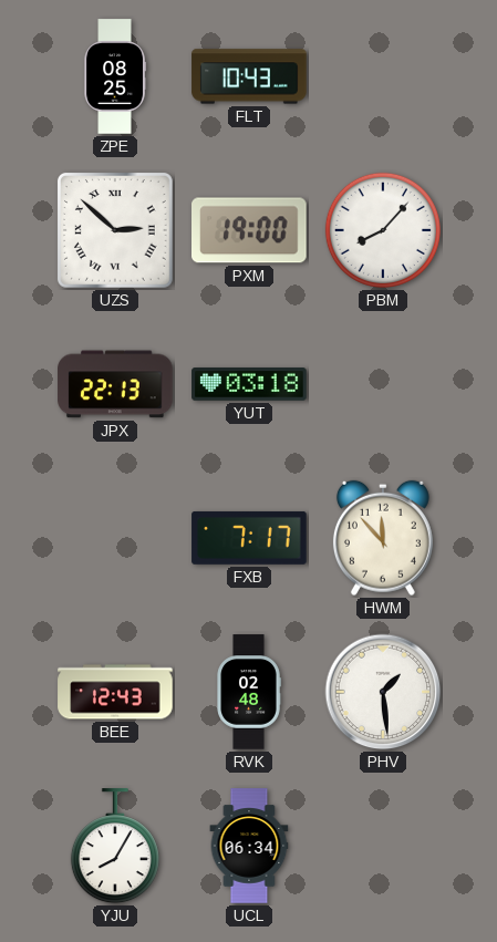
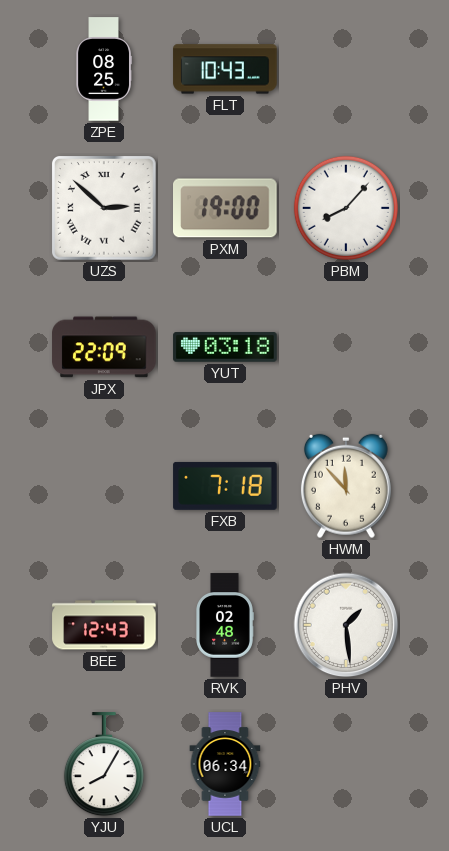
JPX: 22:13 -> 22:09 (104, 347)
FXB: 7:17 -> 7:18 (225, 486)
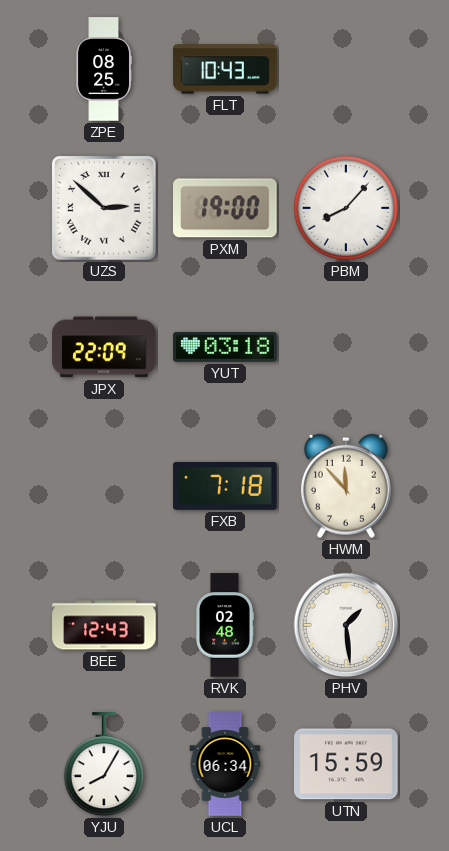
UTN: none -> 15:59 (346, 764)
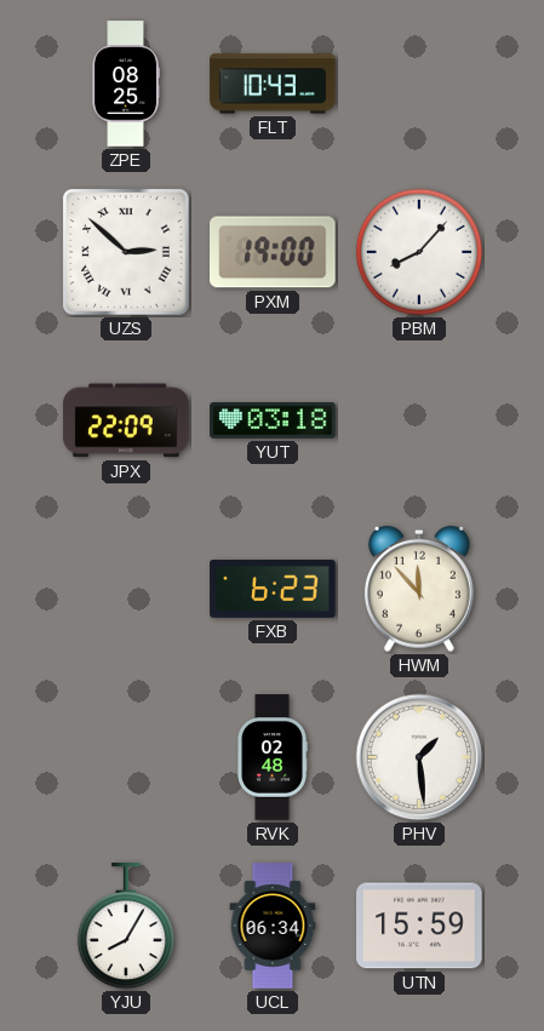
FXB: 7:18 -> 6:23 (273, 589)
BEE: 12:43 -> none (104, 625)
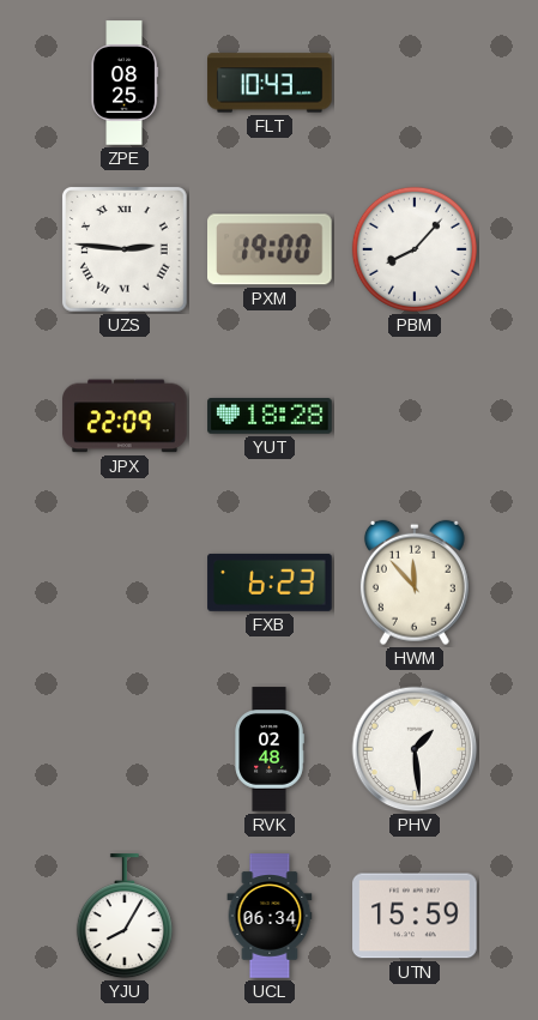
UZS: 2:52 -> 2:46 (125, 249)
YUT: 03:18 -> 18:28 (270, 416)
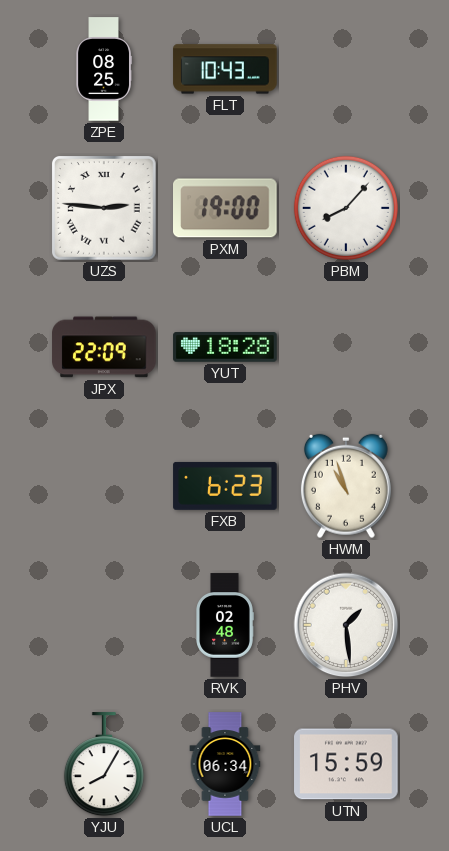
HWM: 11:53 -> 10:57 (346, 486)
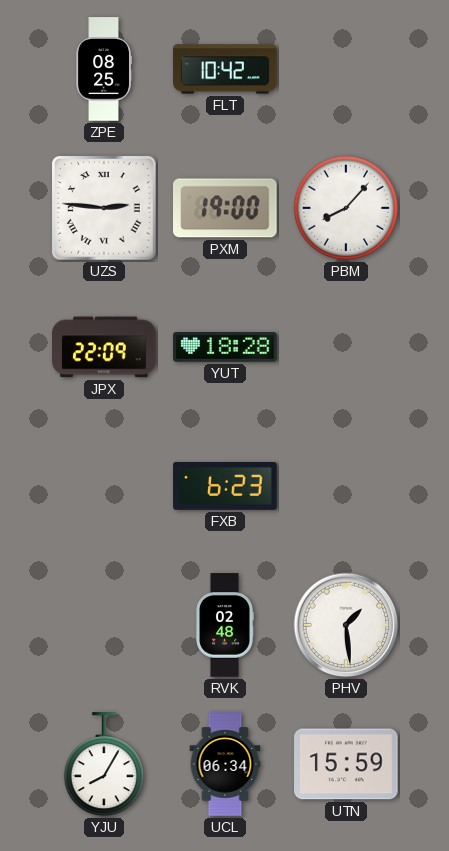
FLT: 10:43 -> 10:42 (225, 69)
HWM: 10:57 -> none (346, 486)
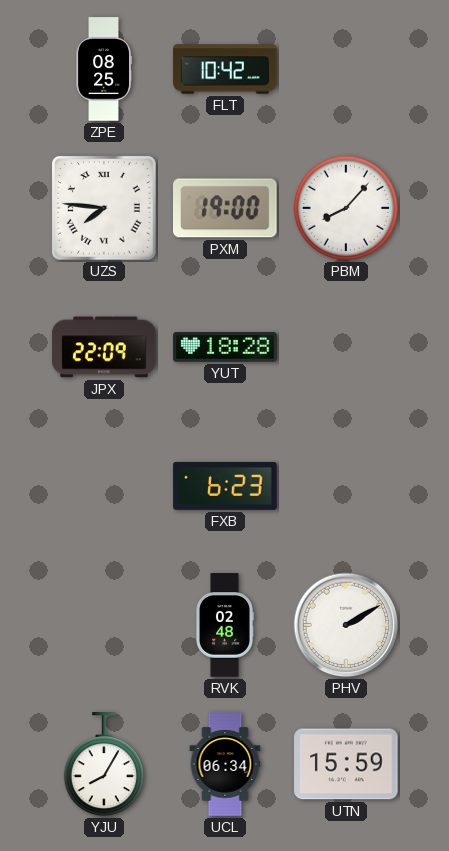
UZS: 2:46 -> 7:46 (104, 208)
PHV: 1:29 -> 2:10 (346, 625)
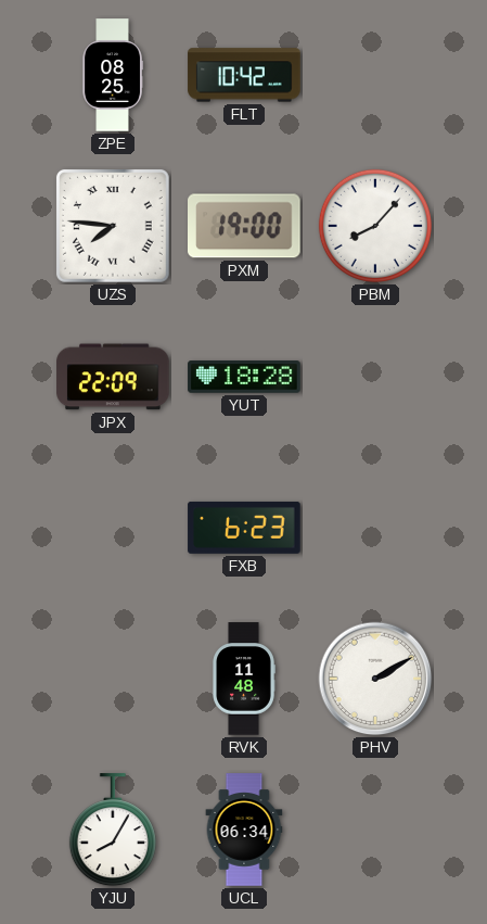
RVK: 02:48 -> 11:48 (244, 679)
UTN: 15:59 -> none (346, 764)
